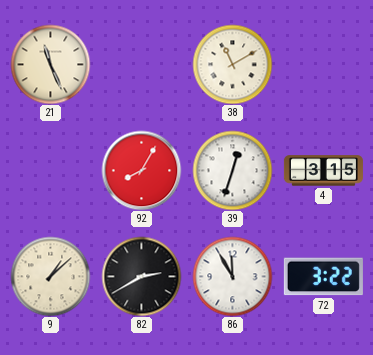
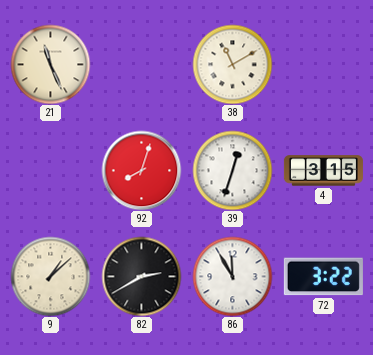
92: 8:05 -> 8:03 (141, 170)
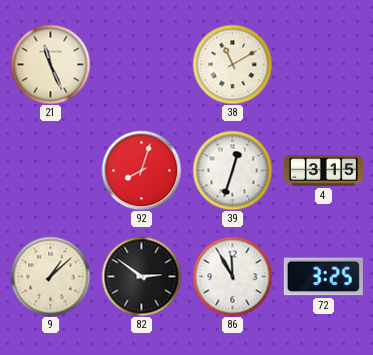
82: 2:40 -> 2:51 (141, 276)
72: 3:22 -> 3:25 (323, 277)
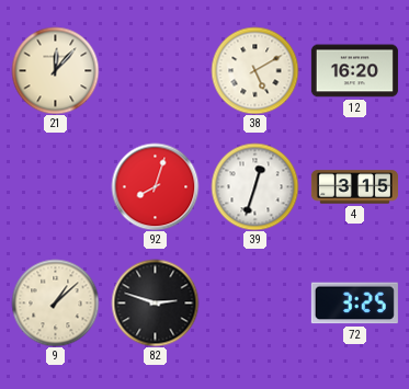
21: 11:26 -> 12:07 (55, 70)
38: 11:10 -> 5:10 (254, 70)
12: none -> 16:20 (354, 71)
82: 2:51 -> 2:48 (155, 302)
86: 11:55 -> none (232, 276)
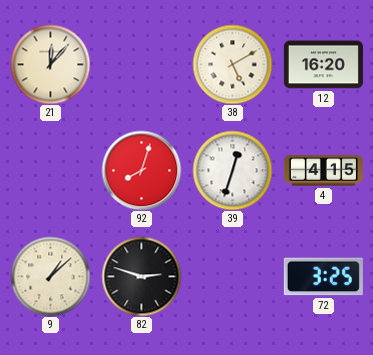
4: 3:15 -> 4:15 (323, 171)
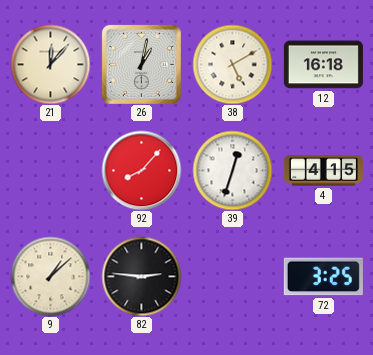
26: none -> 1:02 (141, 64)
12: 16:20 -> 16:18 (323, 65)
92: 8:03 -> 8:07 (141, 170)
82: 2:48 -> 2:46 (141, 276)
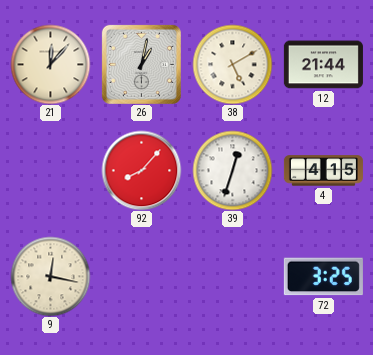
12: 16:18 -> 21:44 (323, 65)
9: 1:08 -> 12:17 (50, 276)
82: 2:46 -> none (141, 276)
